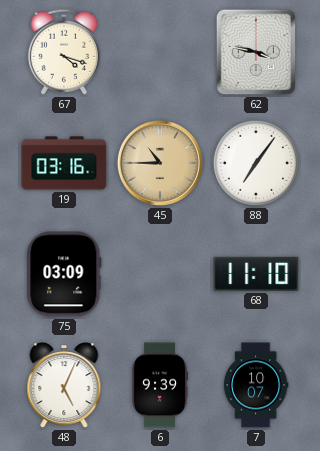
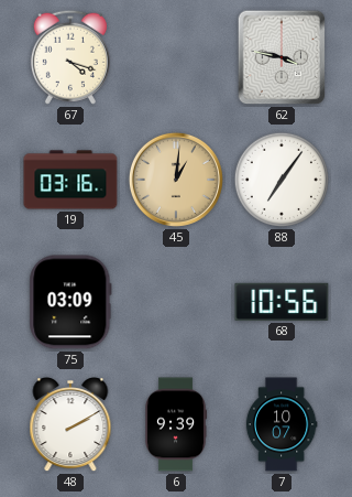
45: 10:45 -> 1:01 (176, 180)
68: 11:10 -> 10:56 (282, 302)
48: 5:04 -> 2:10 (70, 425)
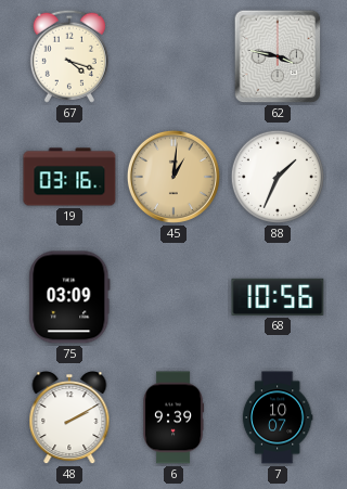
88: 7:06 -> 1:34 (278, 177)
